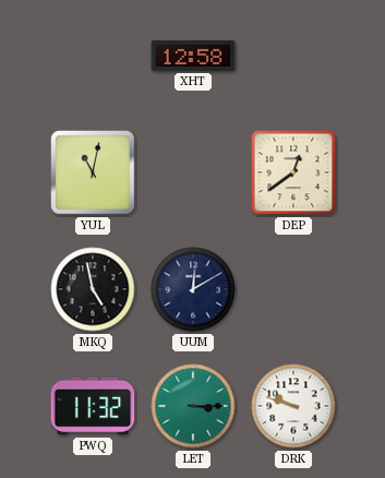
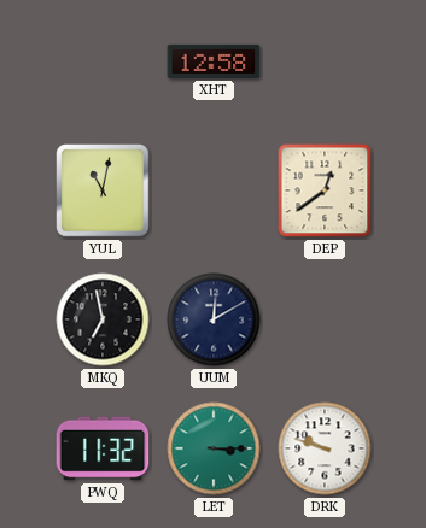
MKQ: 4:58 -> 6:58 (103, 319)
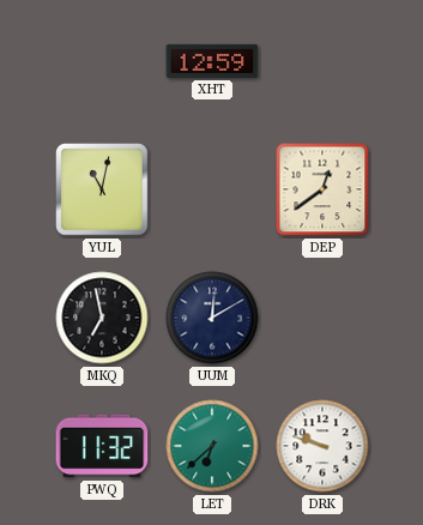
XHT: 12:58 -> 12:59 (212, 61)
LET: 3:15 -> 6:38 (212, 446)
